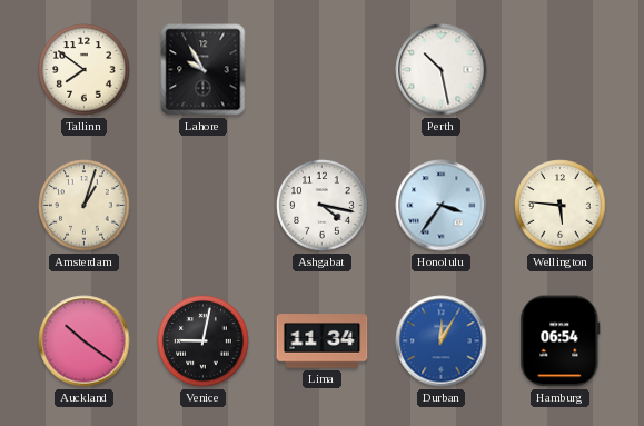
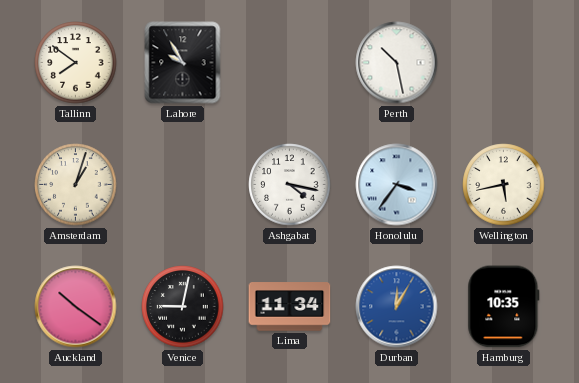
Wellington: 5:46 -> 5:43 (504, 185)
Hamburg: 06:54 -> 10:35 (504, 307)
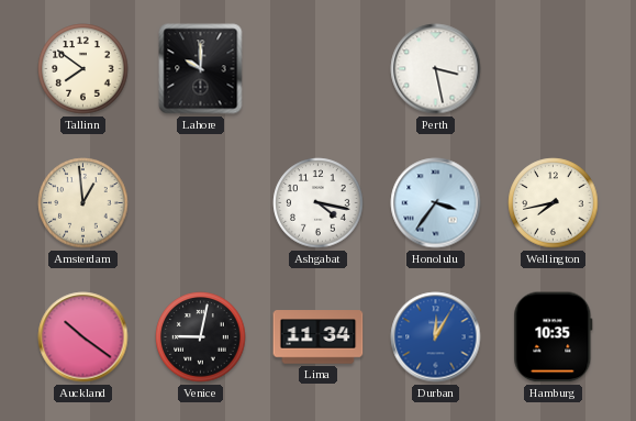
Lahore: 9:55 -> 10:00 (201, 69)
Perth: 10:28 -> 3:28 (436, 69)
Amsterdam: 1:03 -> 12:59 (83, 203)
Wellington: 5:43 -> 7:43 (554, 203)
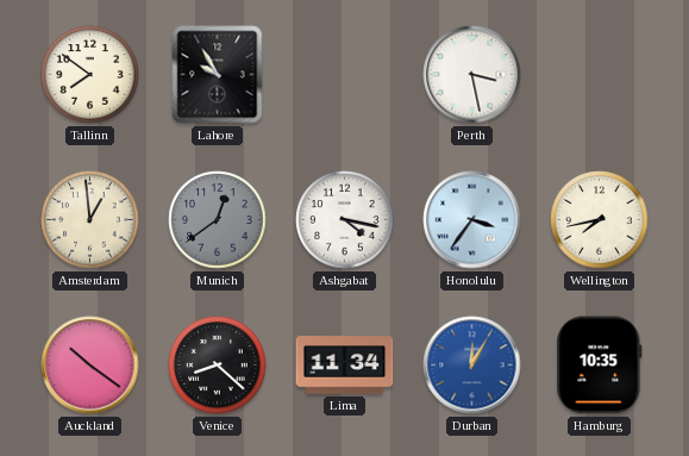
Lahore: 10:00 -> 9:55 (218, 75)
Munich: none -> 12:39 (218, 220)
Venice: 9:02 -> 8:22 (218, 366)
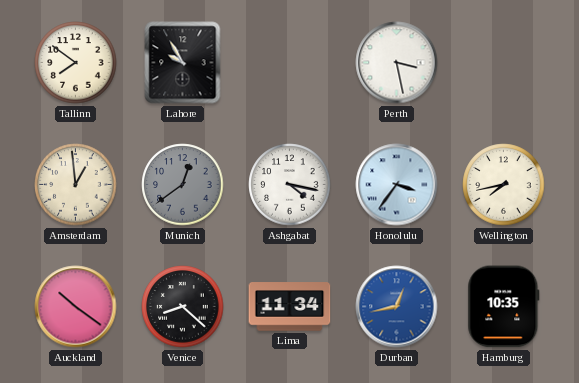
Durban: 12:05 -> 12:43 (397, 307)
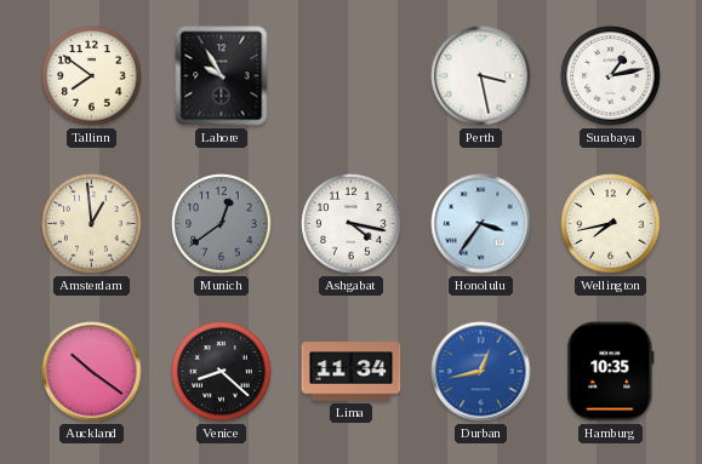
Surabaya: none -> 1:13 (611, 76)
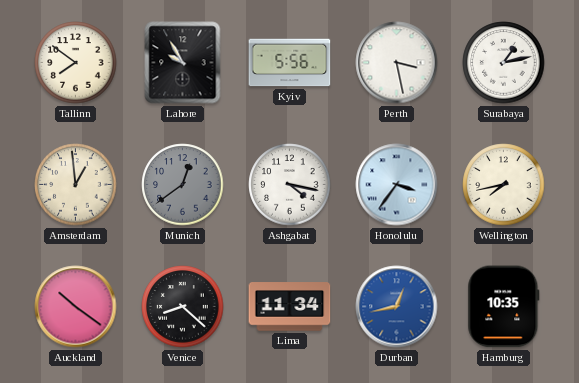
Kyiv: none -> 5:56 (290, 63)
